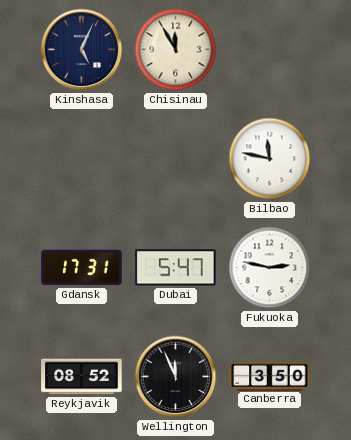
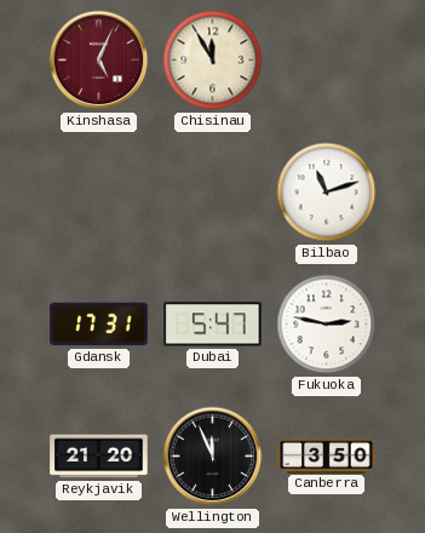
Kinshasa dial: navy -> burgundy (99, 61)
Bilbao: 11:47 -> 11:12 (327, 193)
Reykjavik: 08:52 -> 21:20 (99, 457)
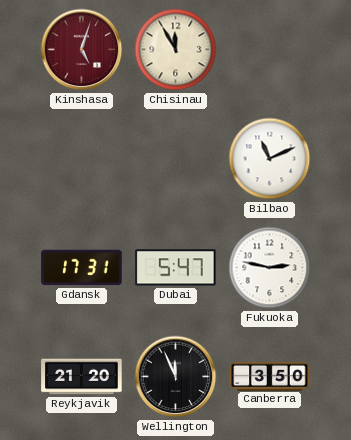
Kinshasa: 5:04 -> 5:03 (82, 50)
Bilbao: 11:12 -> 11:11 (270, 159)
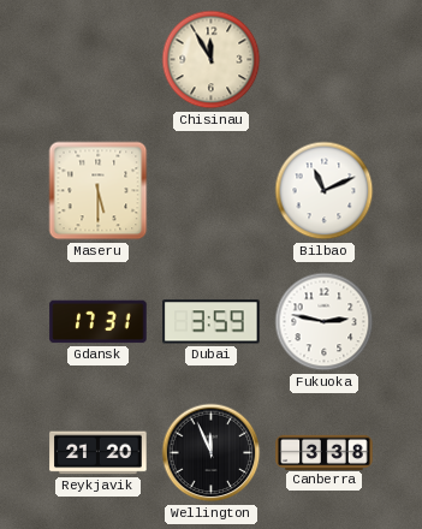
Kinshasa: 5:03 -> none (82, 50)
Maseru: none -> 5:30 (99, 191)
Dubai: 5:47 -> 3:59 (212, 322)
Canberra: 3:50 -> 3:38 (325, 452)
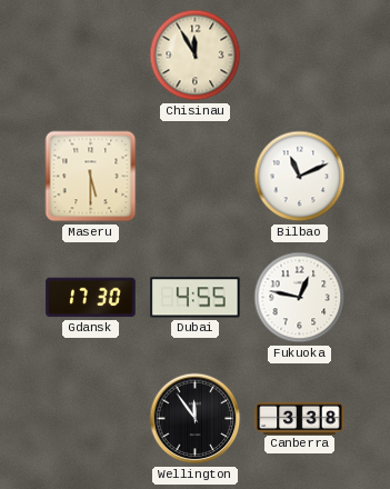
Gdansk: 17:31 -> 17:30 (91, 298)
Dubai: 3:59 -> 4:55 (196, 298)
Fukuoka: 2:47 -> 12:47 (300, 298)
Reykjavik: 21:20 -> none (99, 453)
Wellington: 11:56 -> 11:54 (196, 419)
